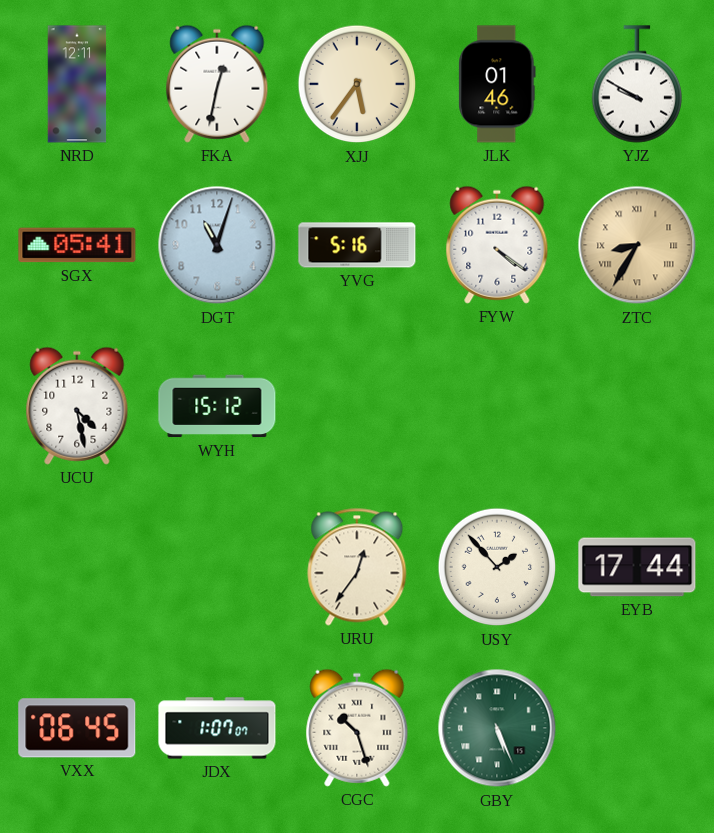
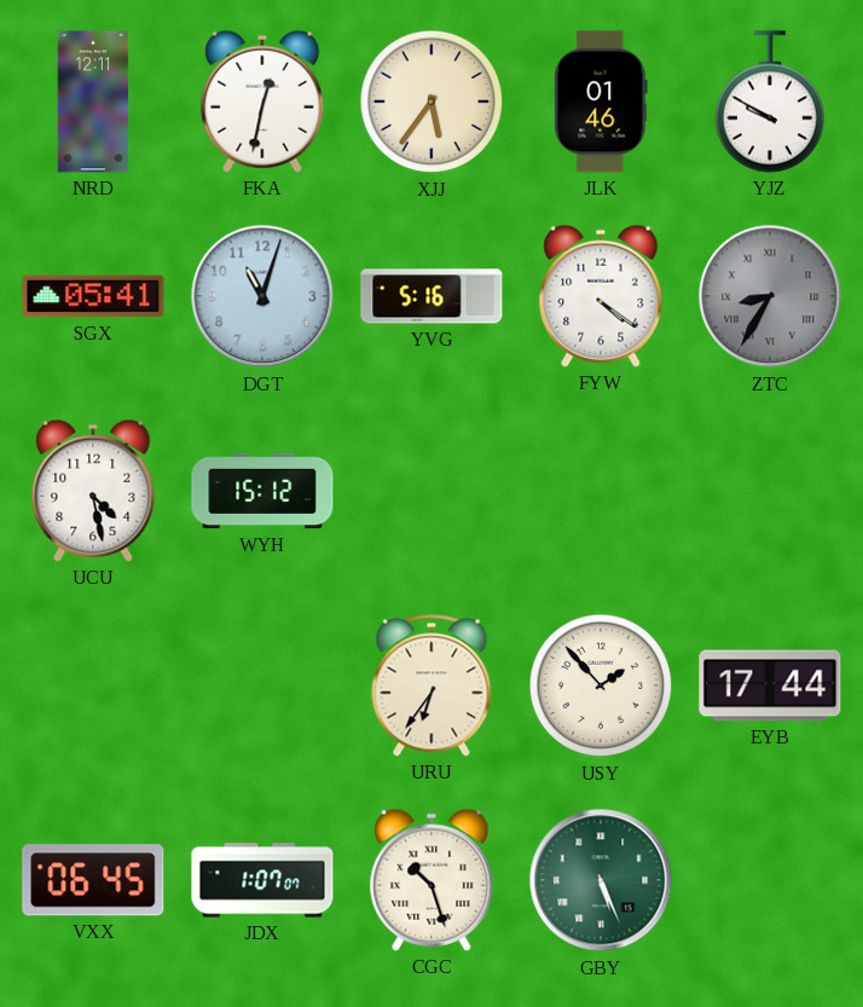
ZTC dial: champagne -> grey (770, 296)
URU: 12:36 -> 6:36 (431, 685)
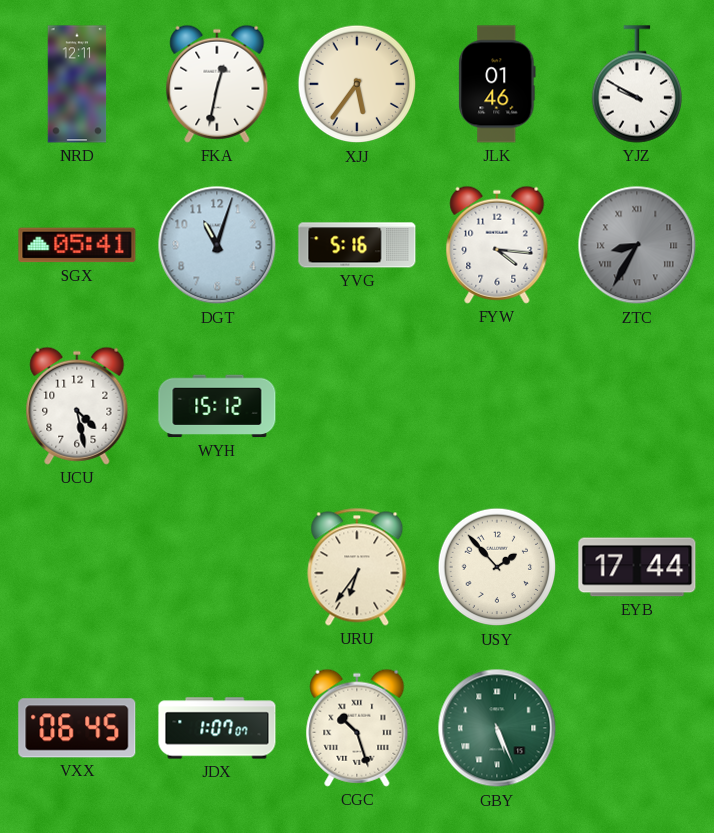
FYW: 4:21 -> 4:16 (497, 245)
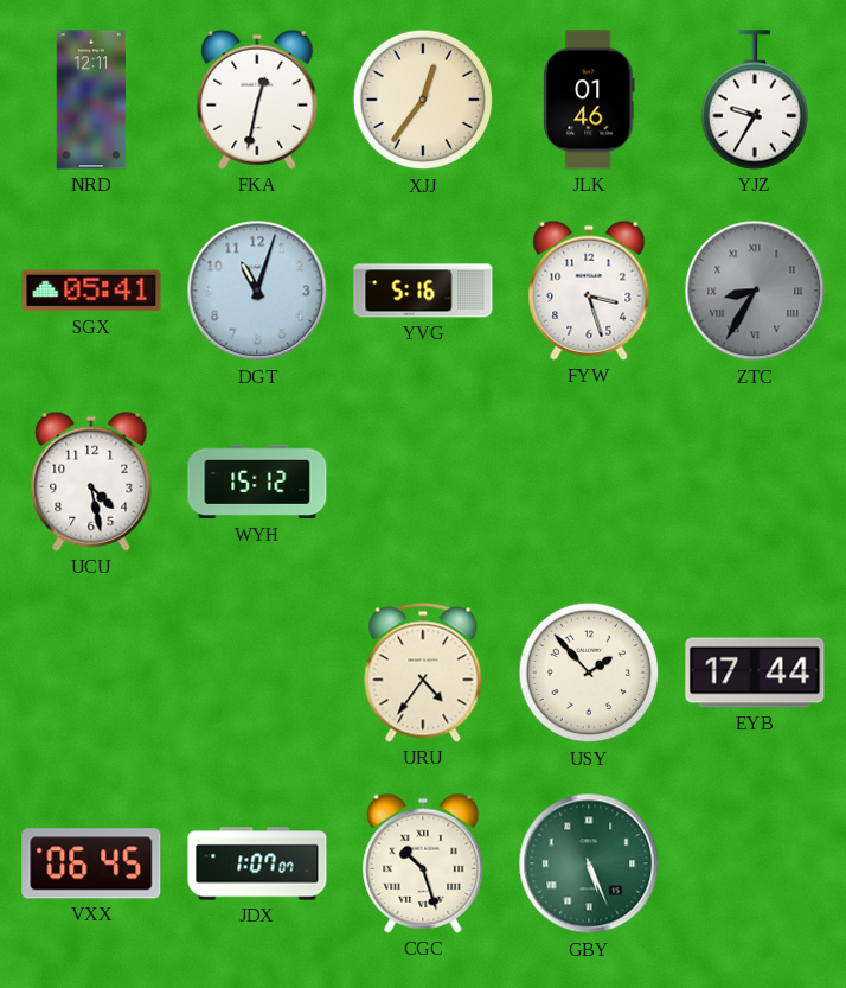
XJJ: 5:36 -> 12:36 (423, 100)
YJZ: 9:50 -> 9:35 (754, 100)
FYW: 4:16 -> 3:27 (589, 291)
URU: 6:36 -> 4:36 (423, 673)
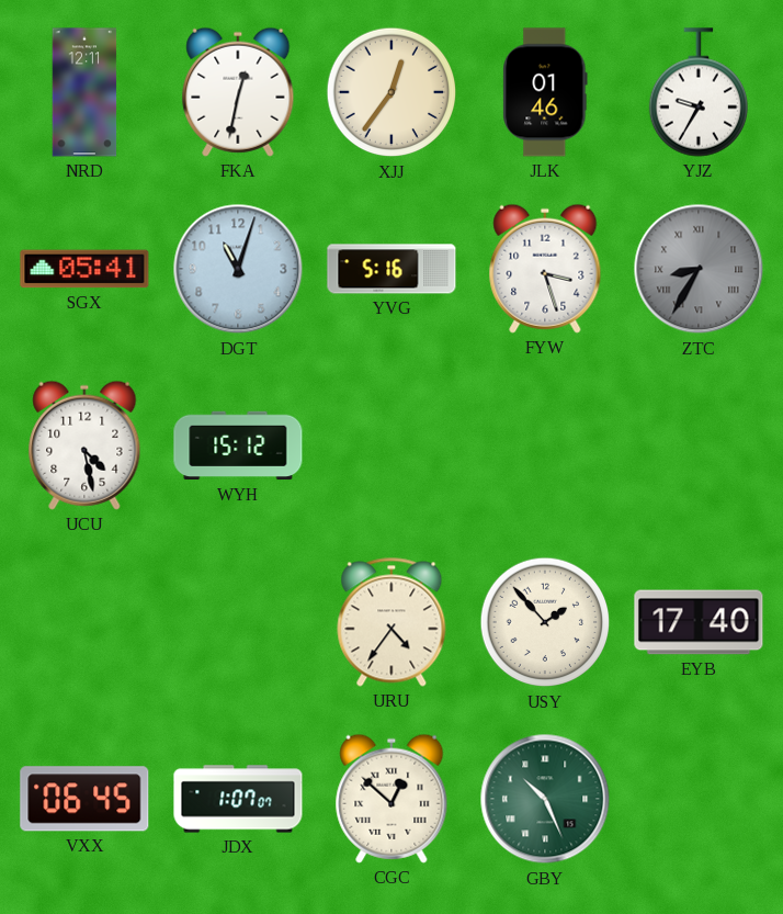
EYB: 17:44 -> 17:40 (699, 622)
CGC: 10:27 -> 12:52 (392, 799)
GBY: 5:26 -> 10:26 (545, 799)
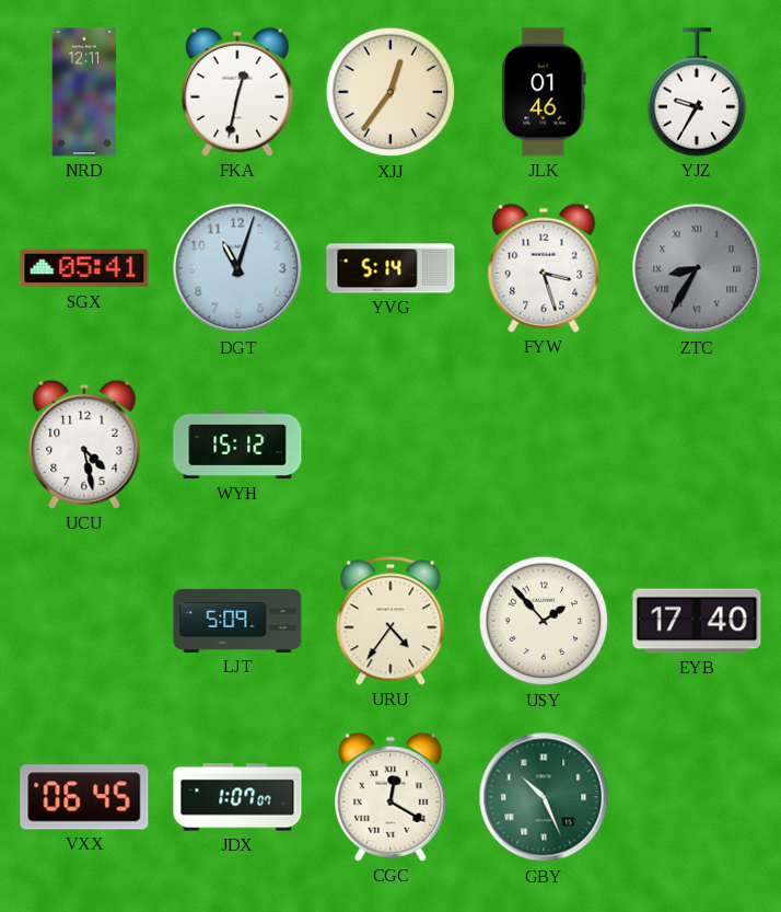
YVG: 5:16 -> 5:14 (391, 268)
LJT: none -> 5:09 (237, 621)
CGC: 12:52 -> 12:20 (391, 797)
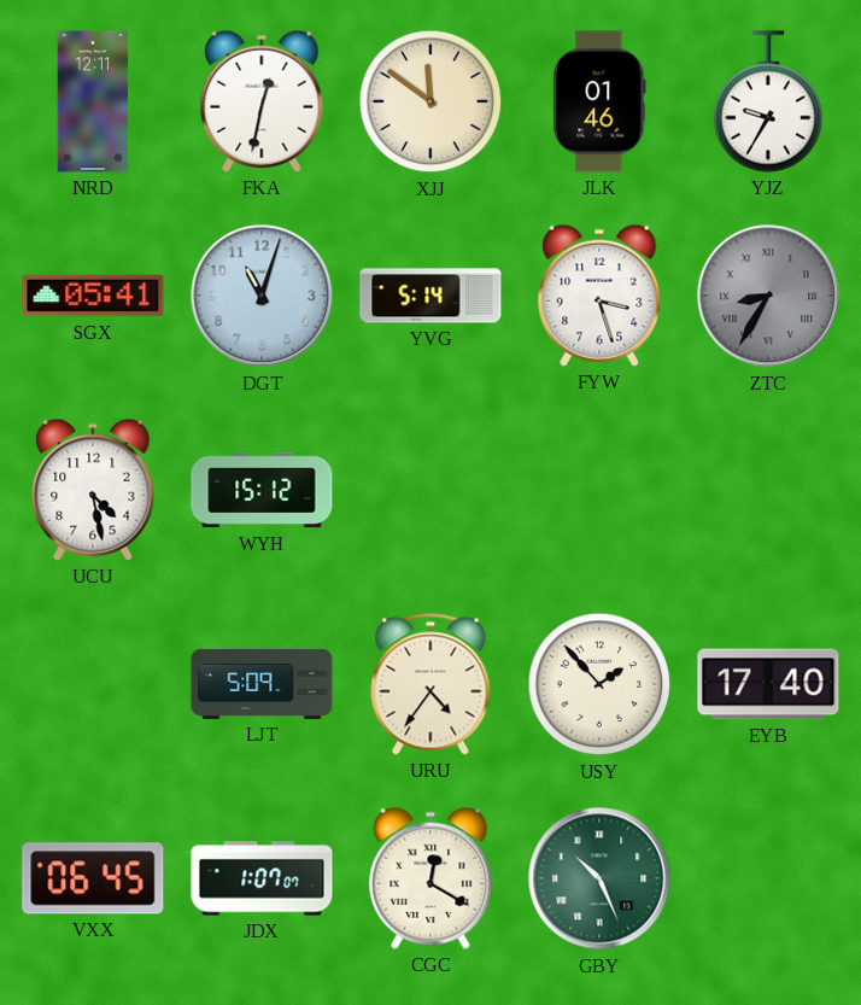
XJJ: 12:36 -> 11:51 (430, 101)
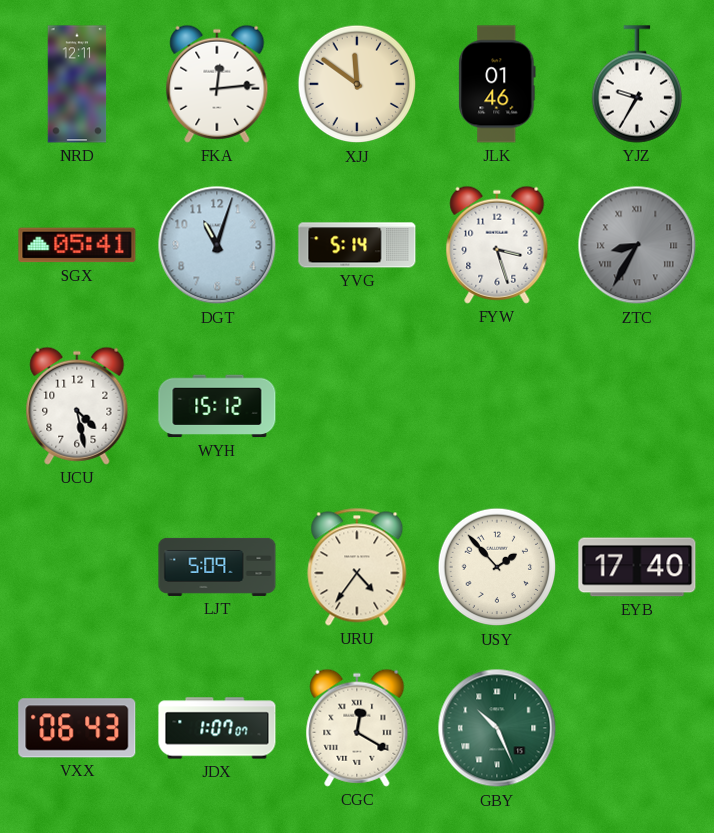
FKA: 12:32 -> 12:14 (217, 84)
VXX: 06:45 -> 06:43 (77, 728)
